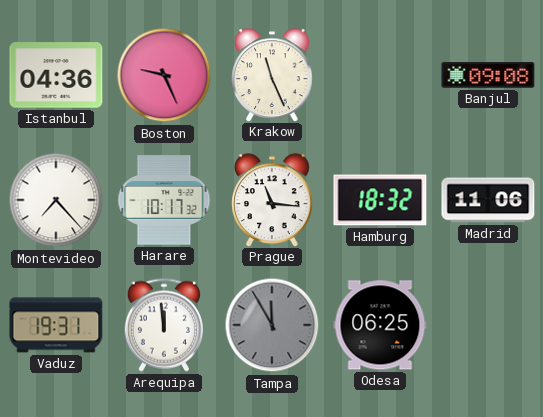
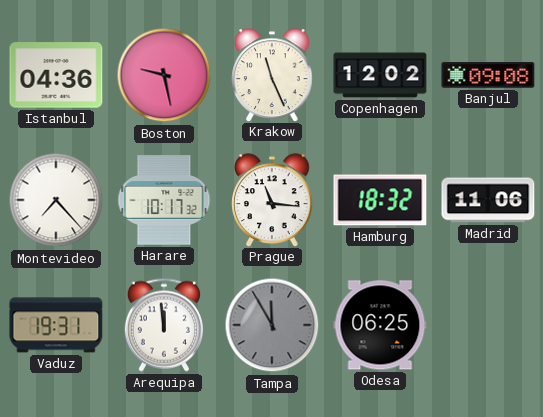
Boston: 9:26 -> 9:28 (164, 75)
Copenhagen: none -> 12:02 (380, 75)
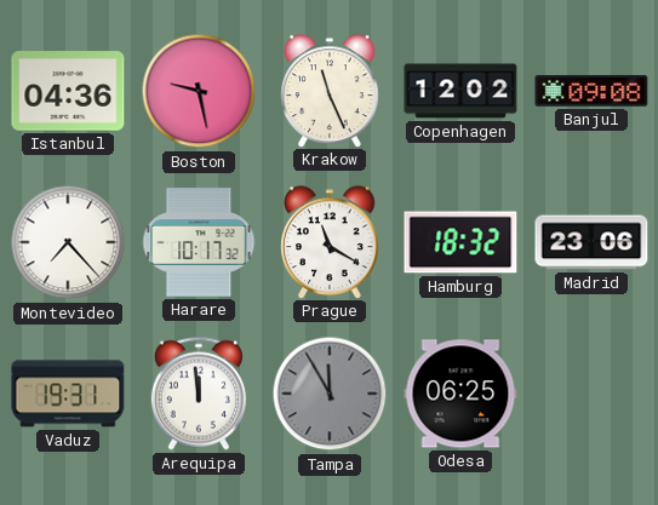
Prague: 11:16 -> 11:20 (330, 242)
Madrid: 11:06 -> 23:06 (591, 242)
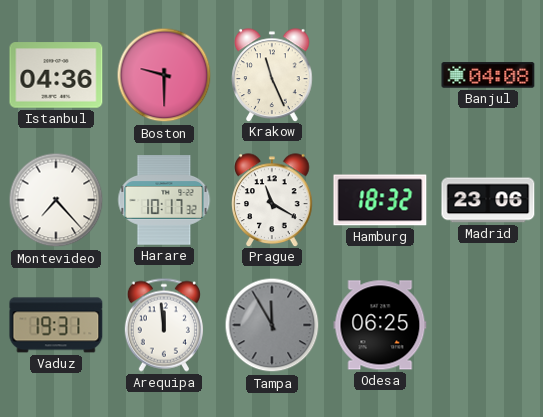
Boston: 9:28 -> 9:30 (164, 75)
Copenhagen: 12:02 -> none (460, 91)
Banjul: 09:08 -> 04:08 (488, 75)
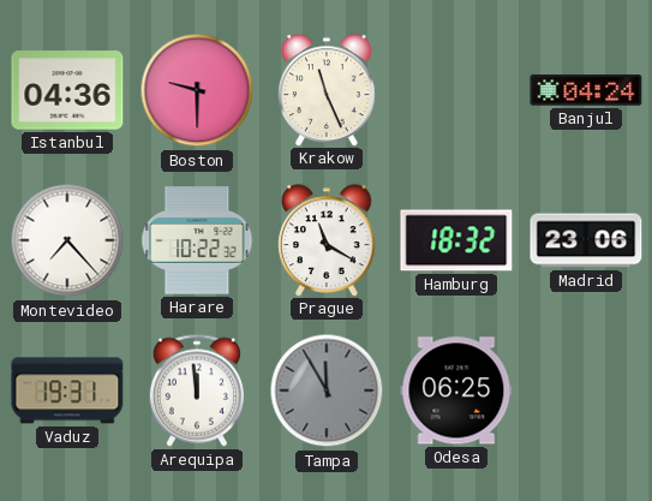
Banjul: 04:08 -> 04:24 (586, 90)
Harare: 10:17 -> 10:22 (197, 240)
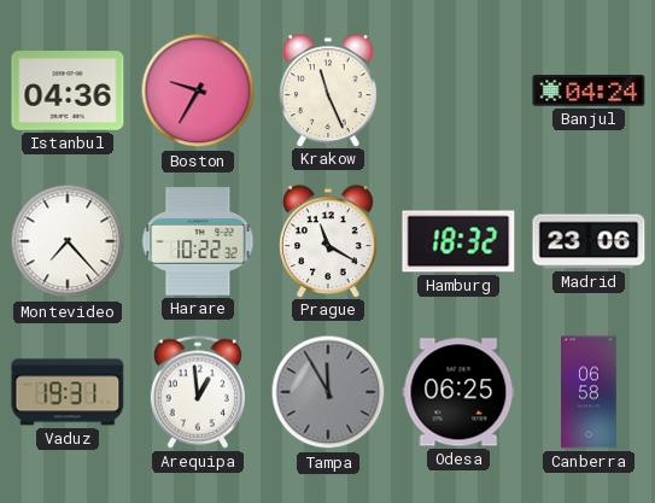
Boston: 9:30 -> 9:35 (198, 90)
Arequipa: 11:59 -> 12:59 (198, 392)
Canberra: none -> 06:58 (589, 392)
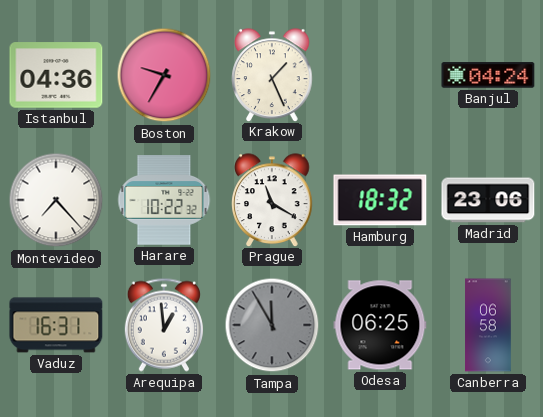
Krakow: 11:26 -> 1:26 (272, 75)
Vaduz: 19:31 -> 16:31 (56, 325)
